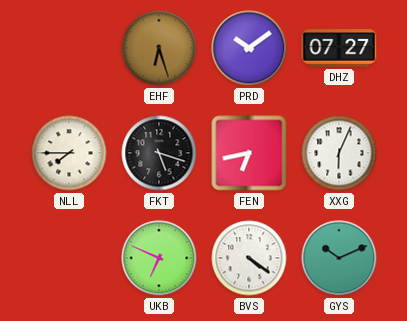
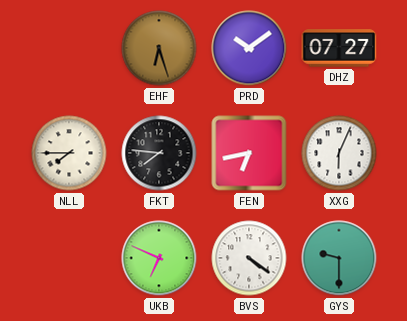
FKT: 5:18 -> 7:46 (159, 153)
GYS: 10:11 -> 9:30 (339, 258)
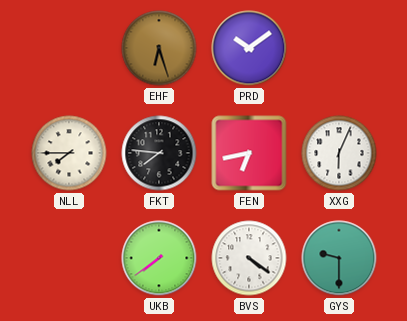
DHZ: 07:27 -> none (339, 48)
UKB: 6:49 -> 7:39 (159, 258)
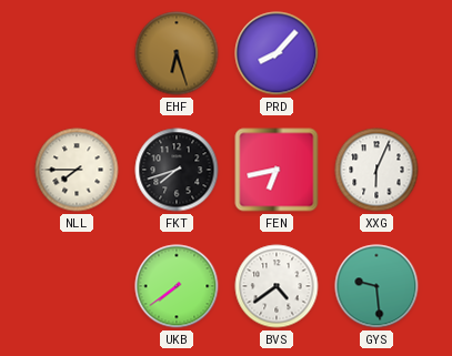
PRD: 10:09 -> 8:07 (277, 53)
FKT: 7:46 -> 7:42 (177, 170)
BVS: 4:21 -> 4:39 (277, 286)
GYS: 9:30 -> 9:29 (376, 286)
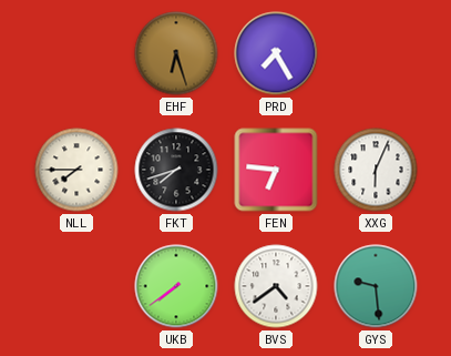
PRD: 8:07 -> 7:25 (276, 53)
FEN: 6:43 -> 6:46 (276, 170)
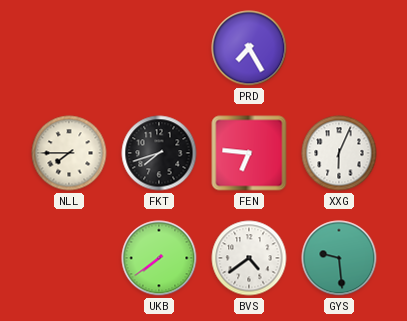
EHF: 6:27 -> none (176, 53)
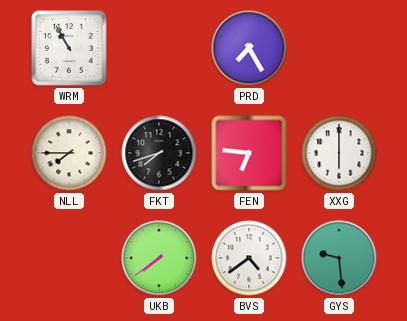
WRM: none -> 10:55 (69, 48)
XXG: 6:04 -> 6:00 (339, 153)
